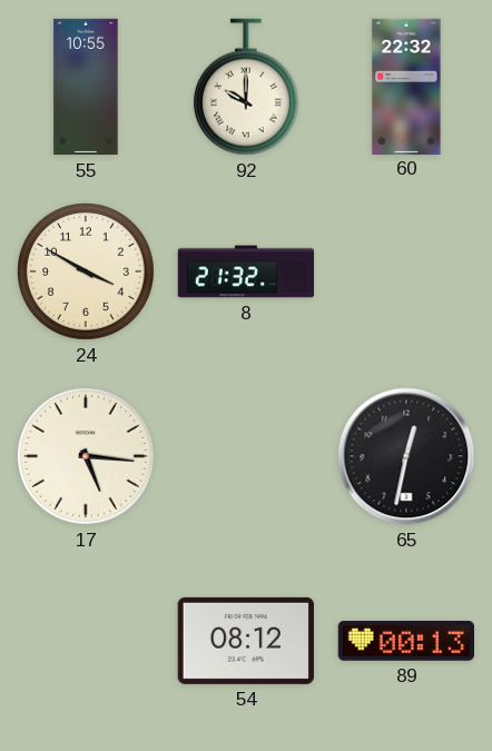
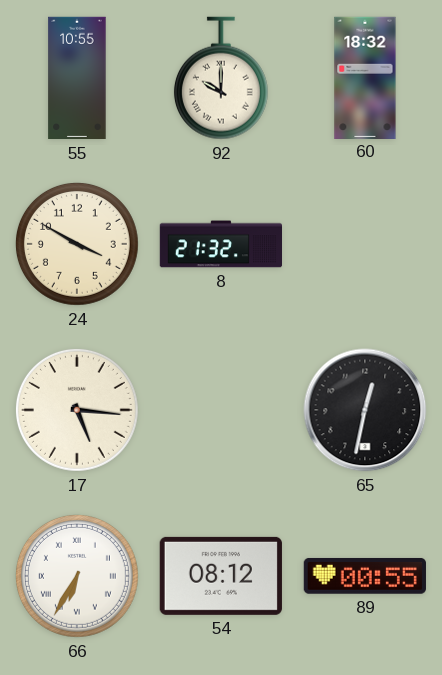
60: 22:32 -> 18:32 (365, 77)
66: none -> 6:35 (77, 576)
89: 00:13 -> 00:55 (365, 576)
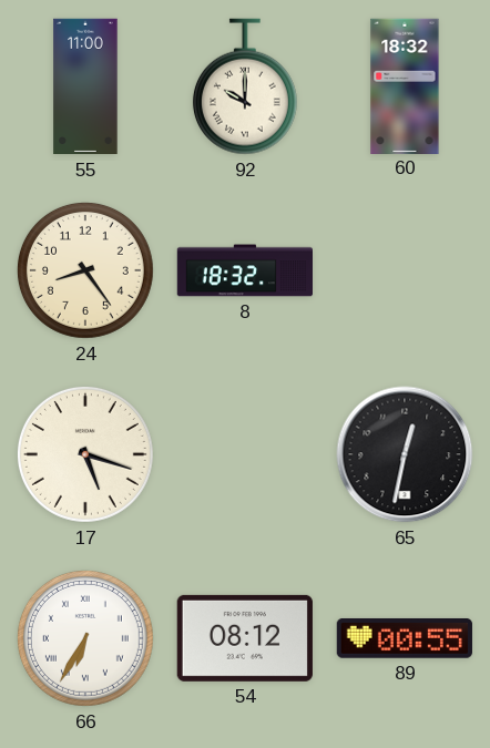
55: 10:55 -> 11:00 (85, 86)
24: 3:50 -> 8:24 (85, 270)
8: 21:32 -> 18:32 (245, 270)
17: 5:16 -> 5:18 (85, 454)
